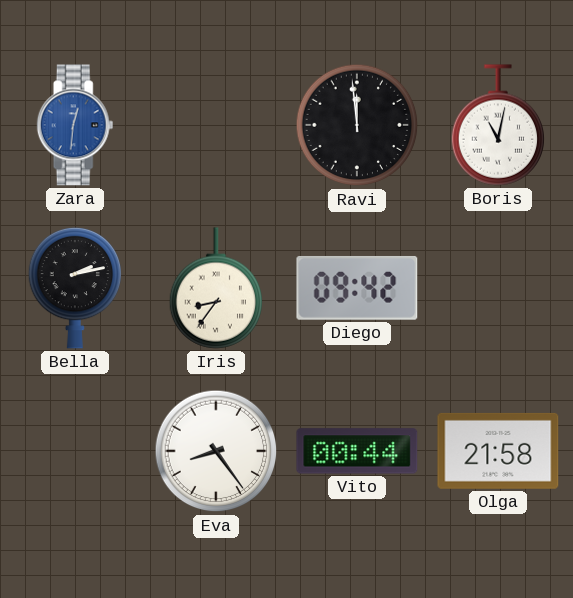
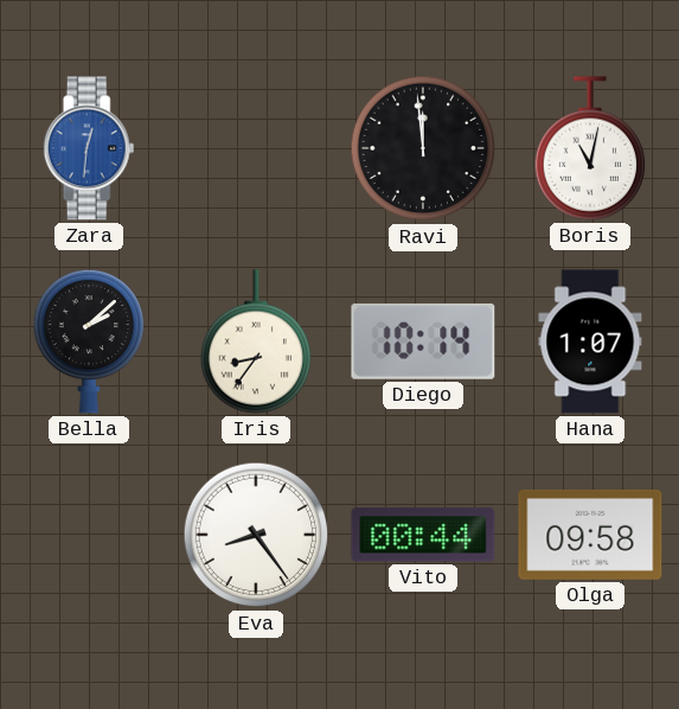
Bella: 2:13 -> 2:08 (88, 341)
Diego: 09:42 -> 10:14 (423, 341)
Hana: none -> 1:07 (590, 341)
Olga: 21:58 -> 09:58 (590, 535)
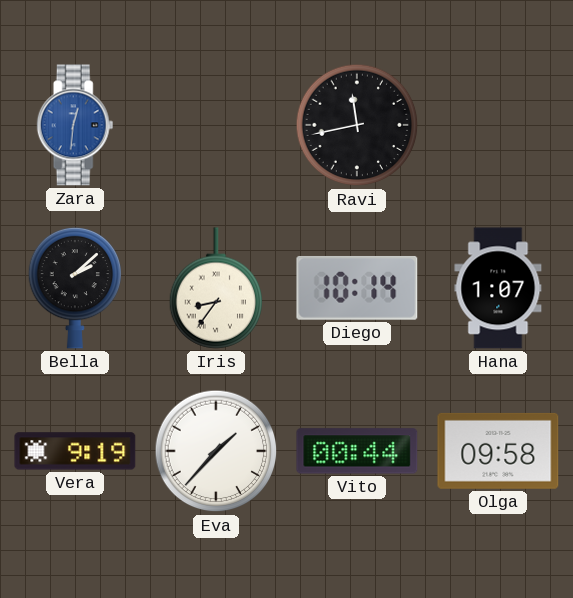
Ravi: 11:59 -> 11:43 (357, 125)
Boris: 11:02 -> none (589, 148)
Vera: none -> 9:19 (75, 451)
Eva: 8:24 -> 1:37 (216, 451)
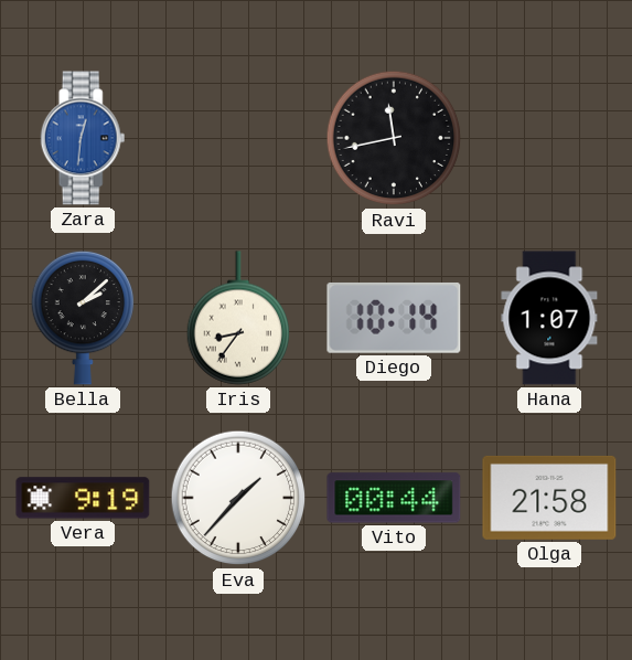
Olga: 09:58 -> 21:58 (549, 498)
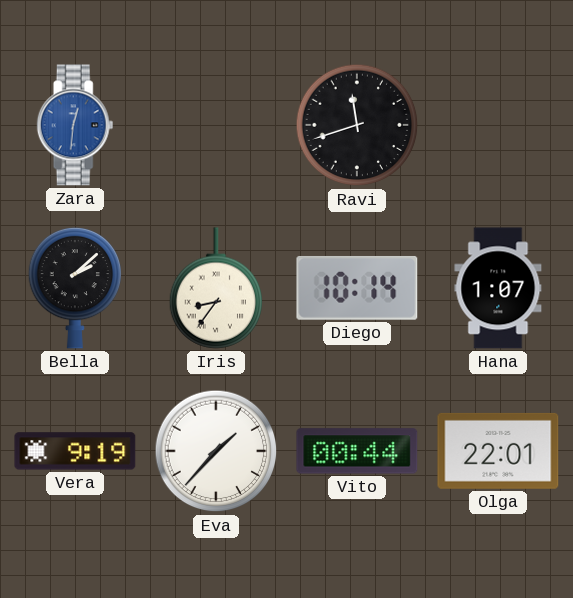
Ravi: 11:43 -> 11:42 (357, 125)
Olga: 21:58 -> 22:01 (498, 451)
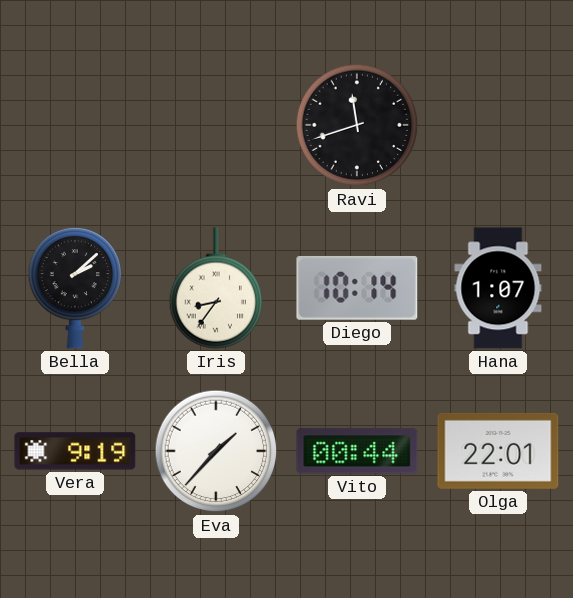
Zara: 12:31 -> none (75, 125)
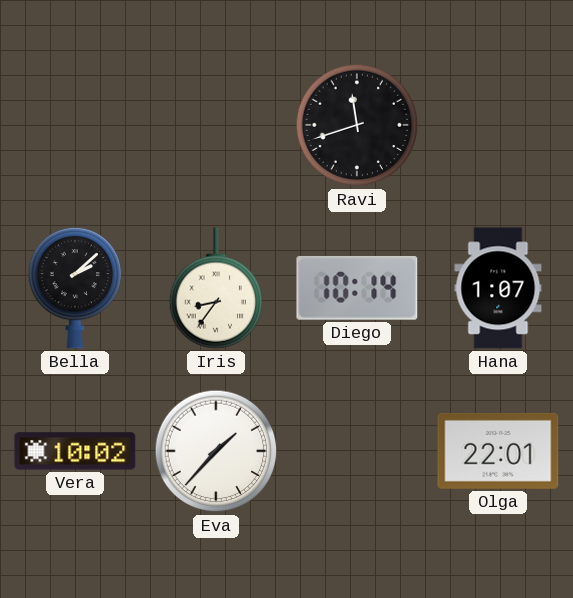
Vera: 9:19 -> 10:02 (75, 451)
Vito: 00:44 -> none (357, 451)
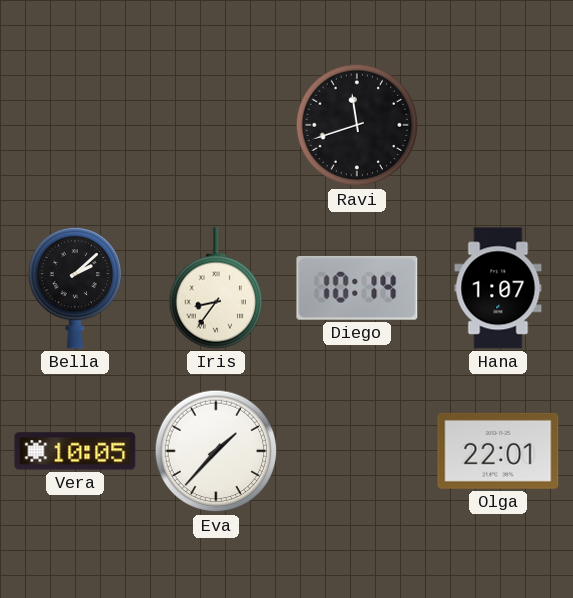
Vera: 10:02 -> 10:05 (75, 451)
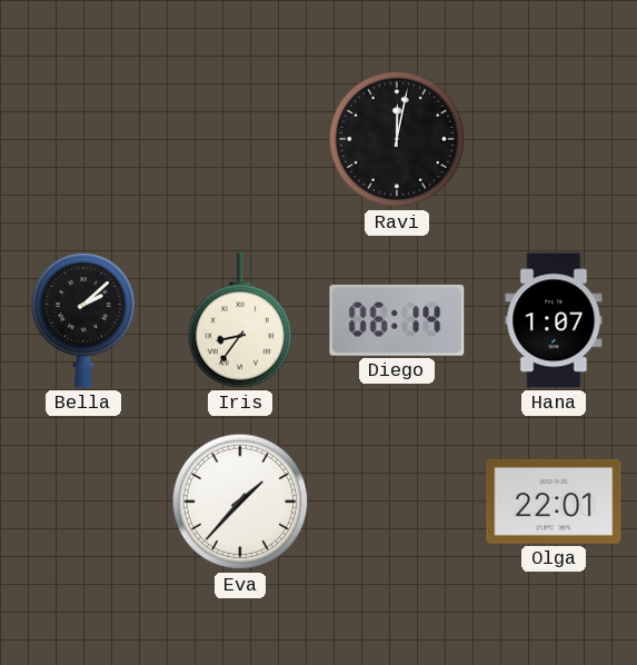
Ravi: 11:42 -> 12:02 (397, 139)
Diego: 10:14 -> 06:14 (397, 320)
Vera: 10:05 -> none (75, 451)
